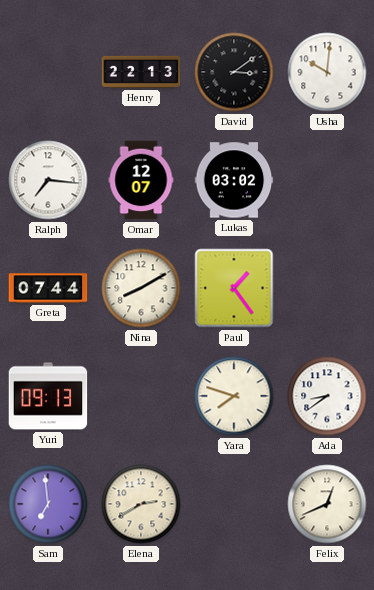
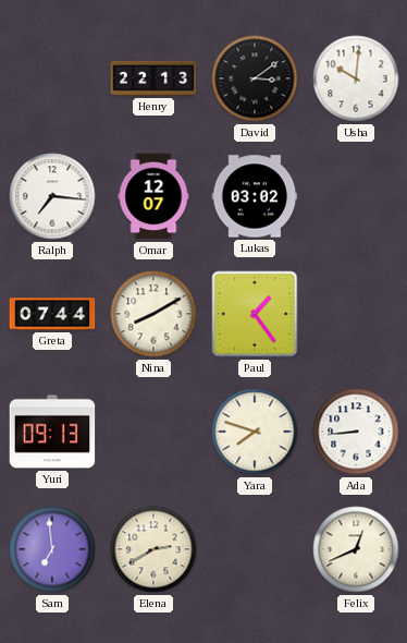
Ada: 8:39 -> 8:44 (356, 432)
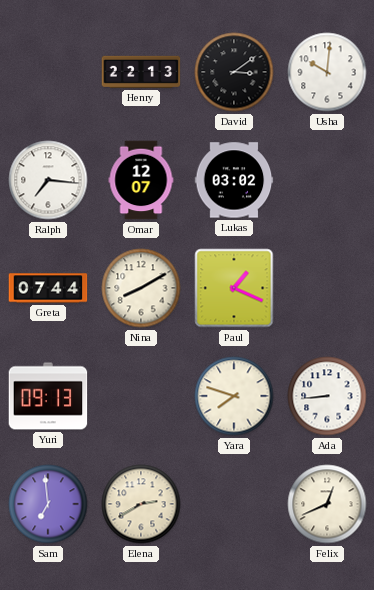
Paul: 1:24 -> 1:19 (234, 288)
